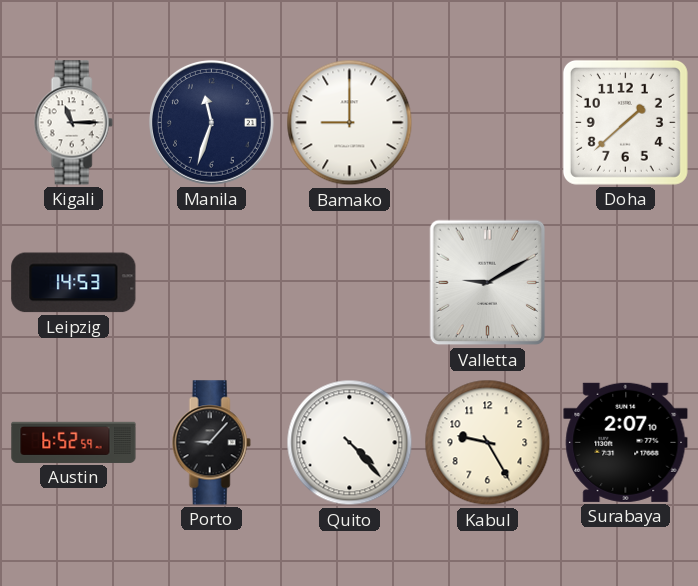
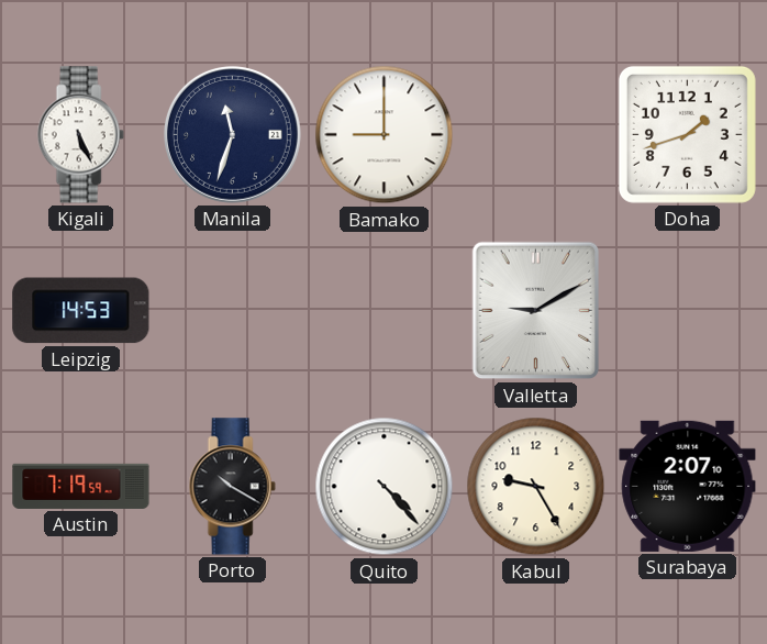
Kigali: 11:15 -> 5:26 (80, 135)
Doha: 1:38 -> 1:42 (687, 134)
Austin: 6:52 -> 7:19 (81, 486)
Porto: 9:07 -> 10:20 (232, 487)
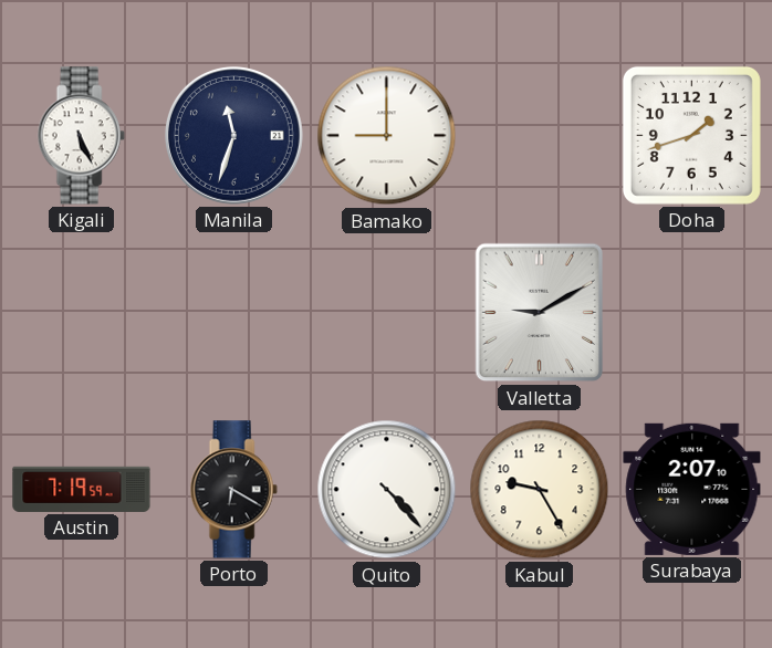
Leipzig: 14:53 -> none (81, 311)
Porto: 10:20 -> 6:20 (233, 490)
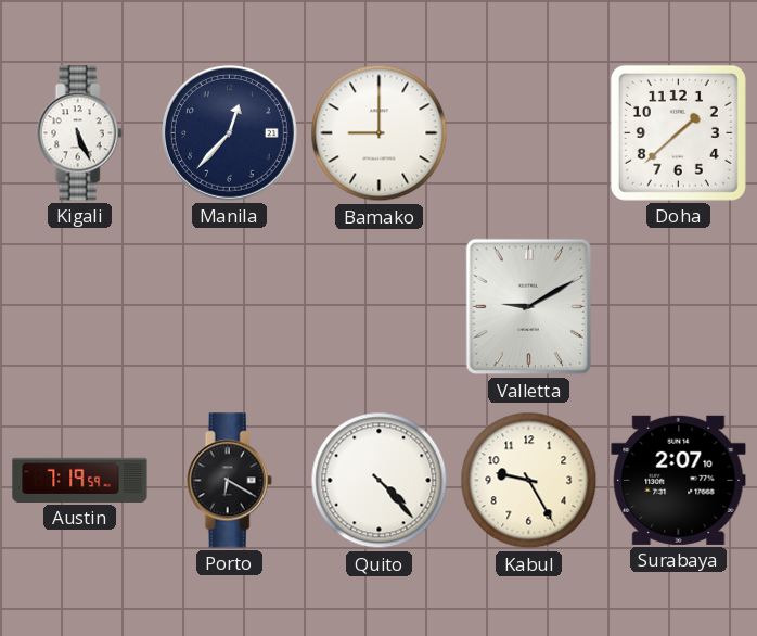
Manila: 11:33 -> 12:37 (229, 132)
Doha: 1:42 -> 1:38 (678, 132)
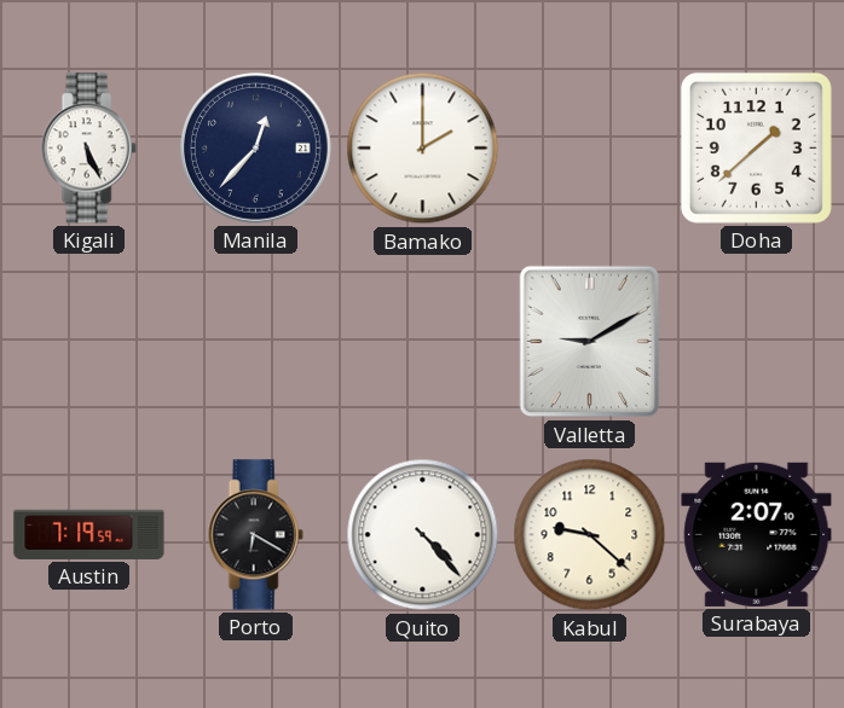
Bamako: 9:00 -> 2:00 (423, 149)
Kabul: 9:25 -> 9:22 (590, 535)
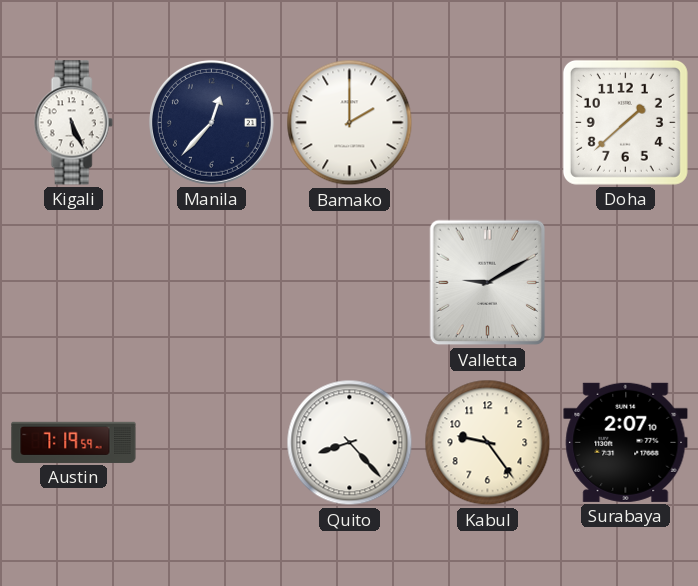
Porto: 6:20 -> none (255, 535)
Quito: 4:23 -> 8:23 (350, 443)
Kabul: 9:22 -> 9:24 (488, 443)
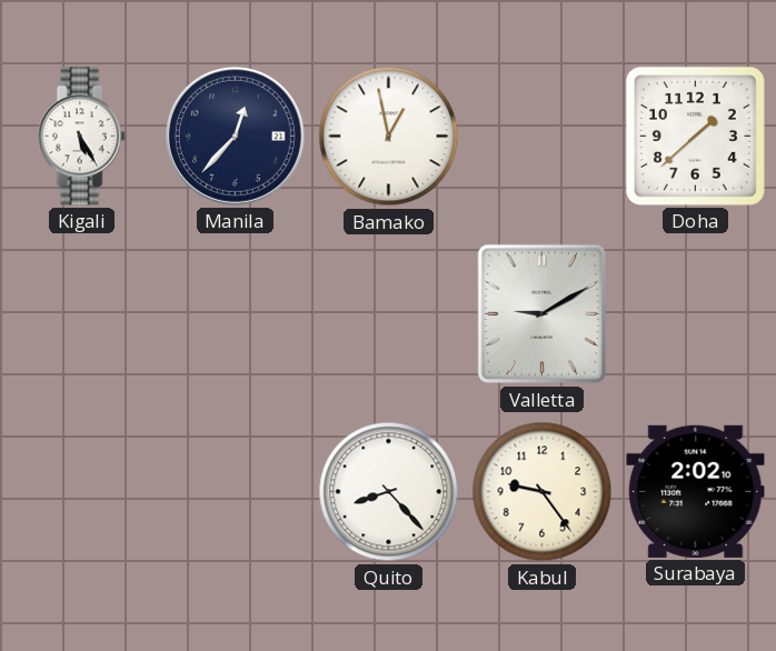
Kigali: 5:26 -> 5:25 (81, 137)
Bamako: 2:00 -> 12:58 (389, 137)
Austin: 7:19 -> none (74, 442)
Surabaya: 2:07 -> 2:02 (696, 491)
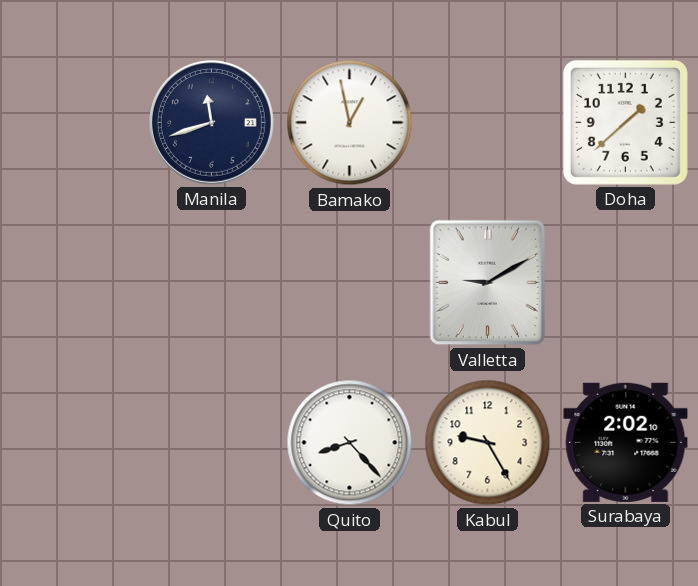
Kigali: 5:25 -> none (81, 137)
Manila: 12:37 -> 11:42 (211, 122)
Kabul: 9:24 -> 9:25 (488, 443)
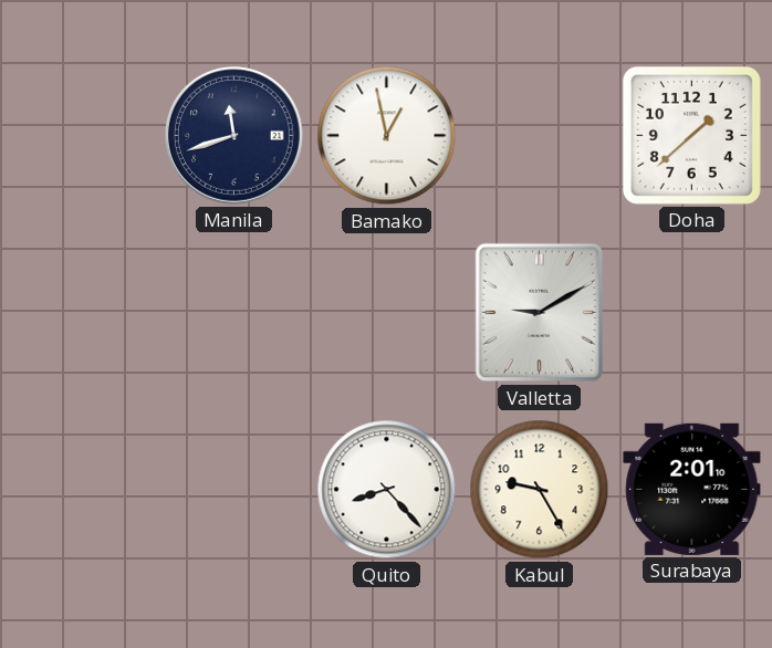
Surabaya: 2:02 -> 2:01 (692, 489)
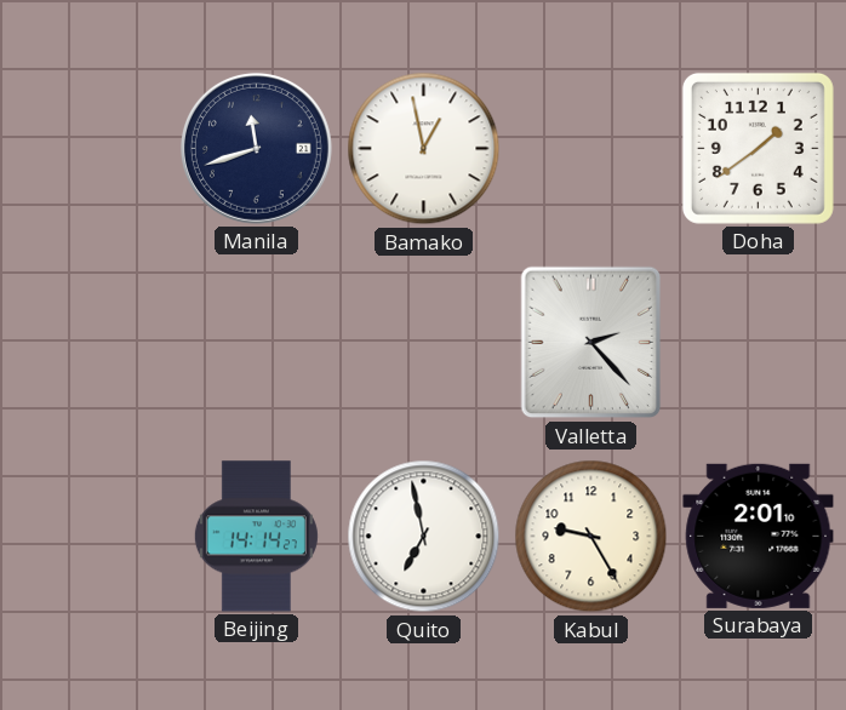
Doha: 1:38 -> 1:39 (758, 148)
Valletta: 9:10 -> 2:23 (591, 343)
Beijing: none -> 14:14 (256, 537)
Quito: 8:23 -> 6:58 (424, 537)
